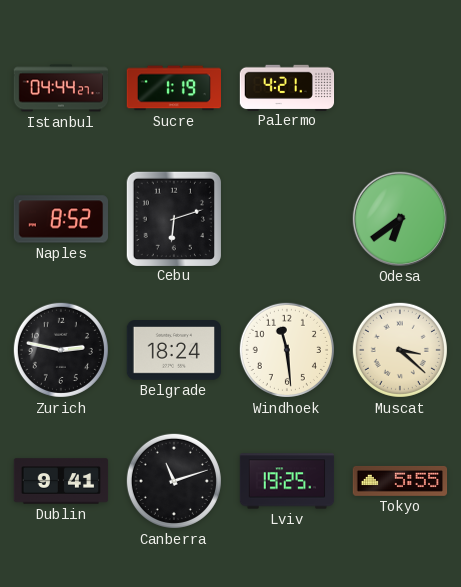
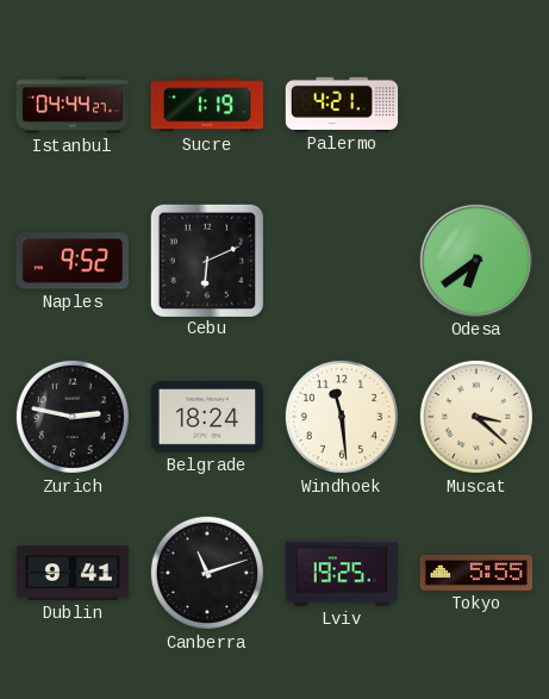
Naples: 8:52 -> 9:52 (71, 261)
Cebu: 6:12 -> 6:11 (206, 260)
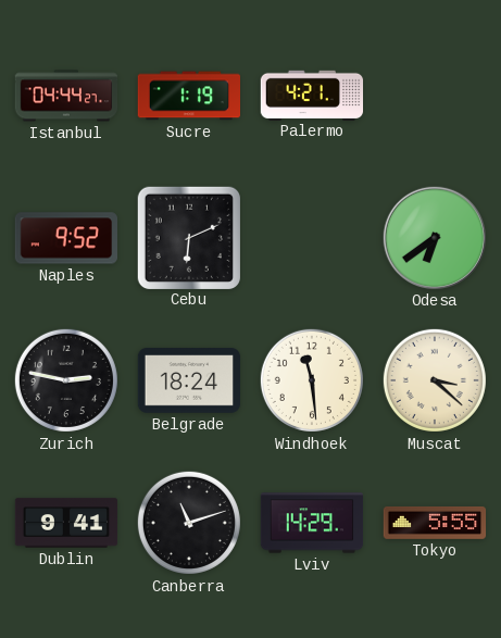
Lviv: 19:25 -> 14:29 (312, 523)
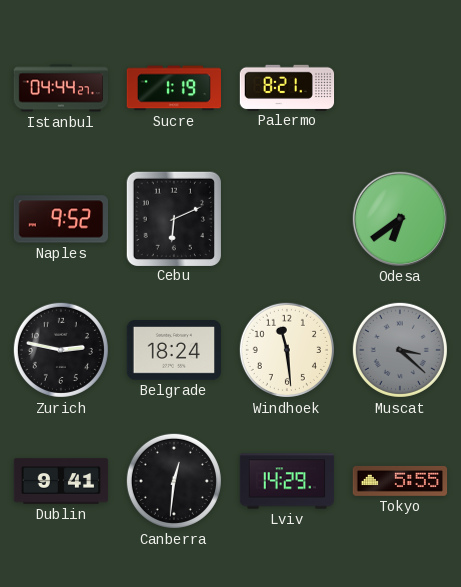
Palermo: 4:21 -> 8:21 (287, 87)
Muscat dial: cream -> grey (400, 350)
Canberra: 11:12 -> 12:31 (174, 481)
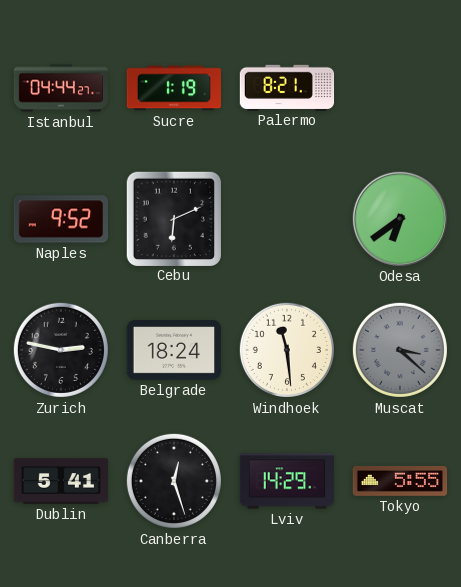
Dublin: 9:41 -> 5:41 (61, 481)
Canberra: 12:31 -> 12:27 (174, 481)
